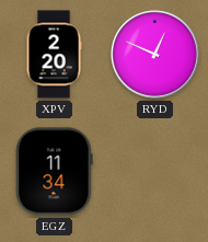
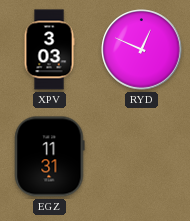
XPV: 2:20 -> 3:03 (49, 50)
EGZ: 11:34 -> 11:31 (50, 157)
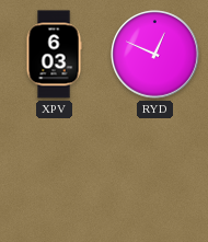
XPV: 3:03 -> 6:03 (54, 55)
EGZ: 11:31 -> none (50, 157)
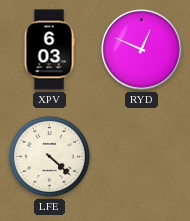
LFE: none -> 4:22 (49, 156)
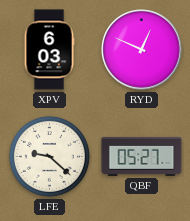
LFE: 4:22 -> 9:22 (49, 156)
QBF: none -> 05:27 (142, 156)
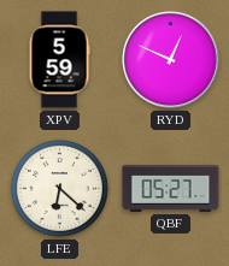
XPV: 6:03 -> 5:59 (59, 60)
LFE: 9:22 -> 6:22 (59, 188)
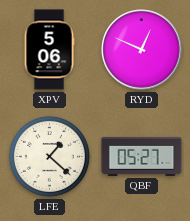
XPV: 5:59 -> 5:06 (49, 50)
LFE: 6:22 -> 1:22 (49, 156)
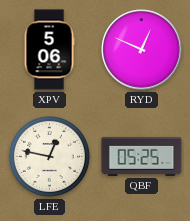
LFE: 1:22 -> 12:47 (49, 156)
QBF: 05:27 -> 05:25 (142, 156)
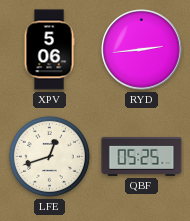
RYD: 12:49 -> 2:44 (142, 50)
LFE: 12:47 -> 12:42 (49, 156)
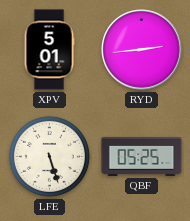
XPV: 5:06 -> 5:01 (49, 50)
LFE: 12:42 -> 5:27 (49, 156)
